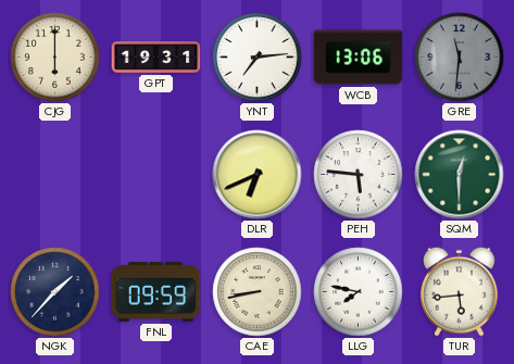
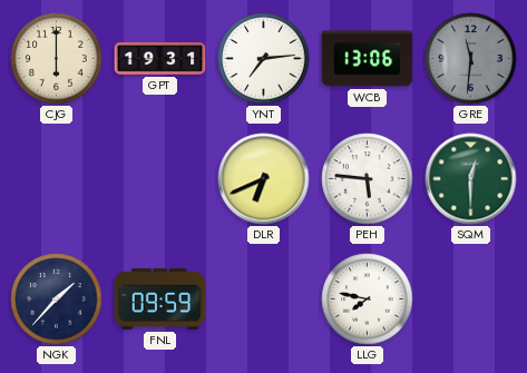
CAE: 8:43 -> none (258, 292)
TUR: 5:44 -> none (460, 291)
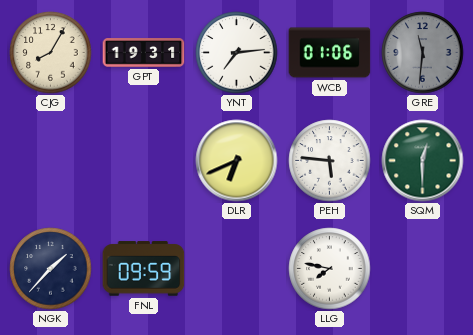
CJG: 6:00 -> 8:05 (51, 53)
WCB: 13:06 -> 01:06 (330, 53)
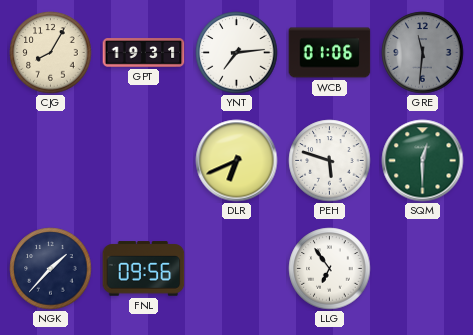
PEH: 5:46 -> 5:48 (330, 161)
FNL: 09:59 -> 09:56 (144, 269)
LLG: 7:47 -> 6:54 (330, 269)
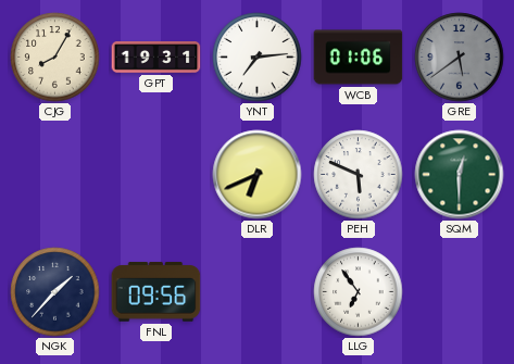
GRE: 11:31 -> 5:39 (460, 58)
PEH: 5:48 -> 5:49 (359, 175)
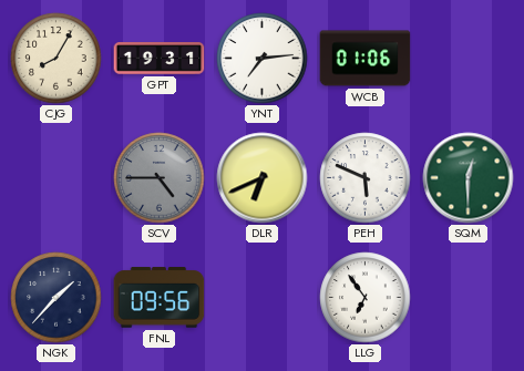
GRE: 5:39 -> none (460, 58)
SCV: none -> 4:45 (160, 178)
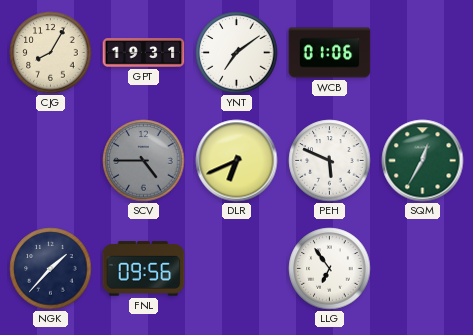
YNT: 7:14 -> 7:09 (237, 53)
SQM: 12:30 -> 12:35 (423, 161)
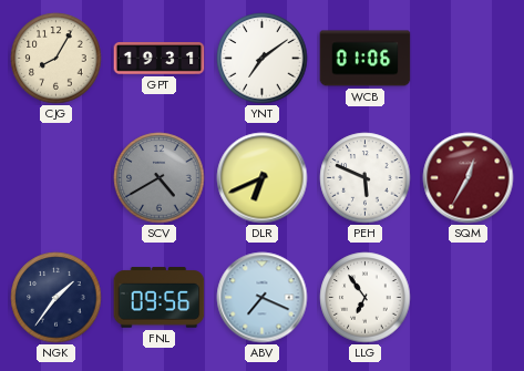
SCV: 4:45 -> 4:40 (160, 178)
SQM dial: green -> burgundy (469, 178)
NGK: 1:37 -> 1:36 (56, 298)
ABV: none -> 7:19 (263, 298)
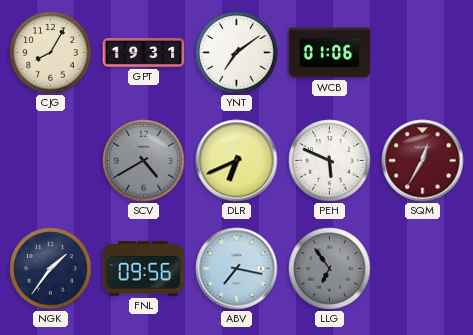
ABV: 7:19 -> 7:17 (237, 269)
LLG dial: white -> grey (330, 269)
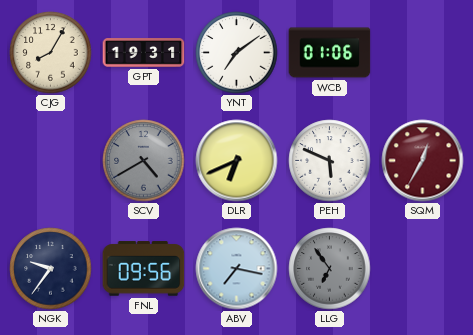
NGK: 1:36 -> 9:36 (51, 269)
